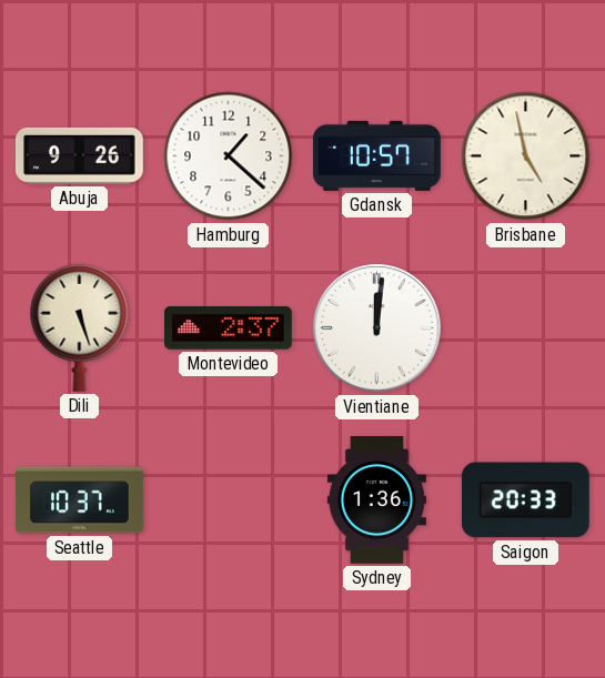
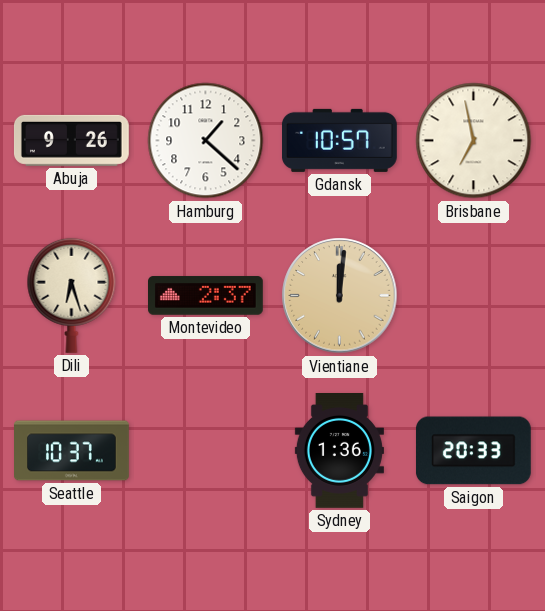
Brisbane: 4:58 -> 6:58 (474, 141)
Dili: 5:27 -> 6:27 (72, 295)
Vientiane dial: white -> champagne (340, 296)
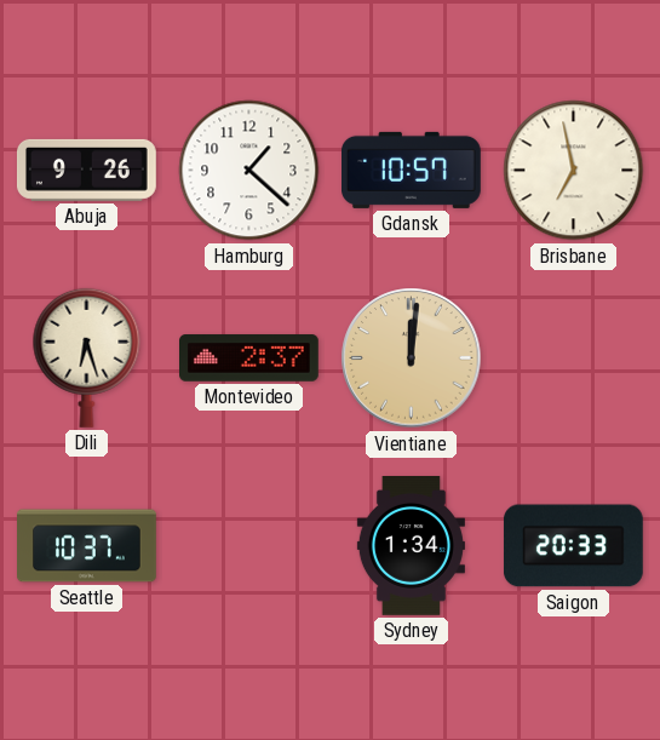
Sydney: 1:36 -> 1:34 (411, 546)
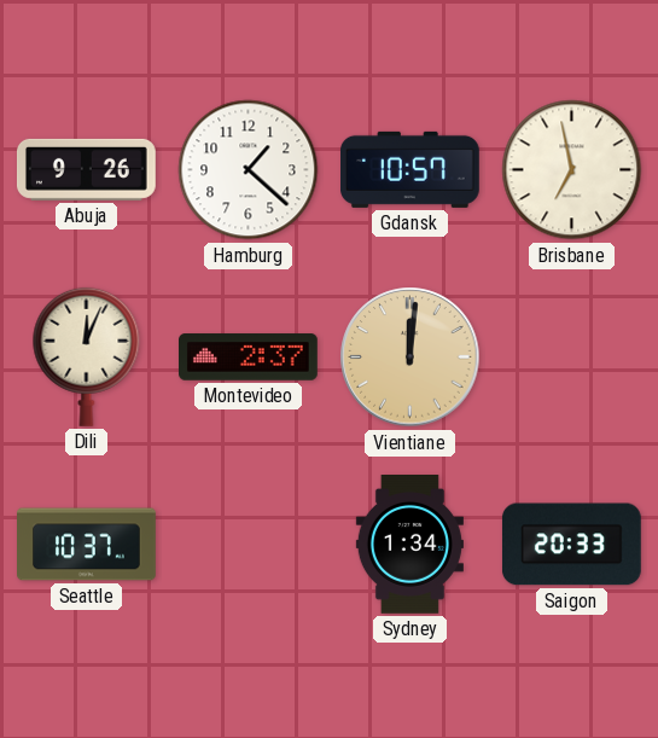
Dili: 6:27 -> 12:04 (87, 356)
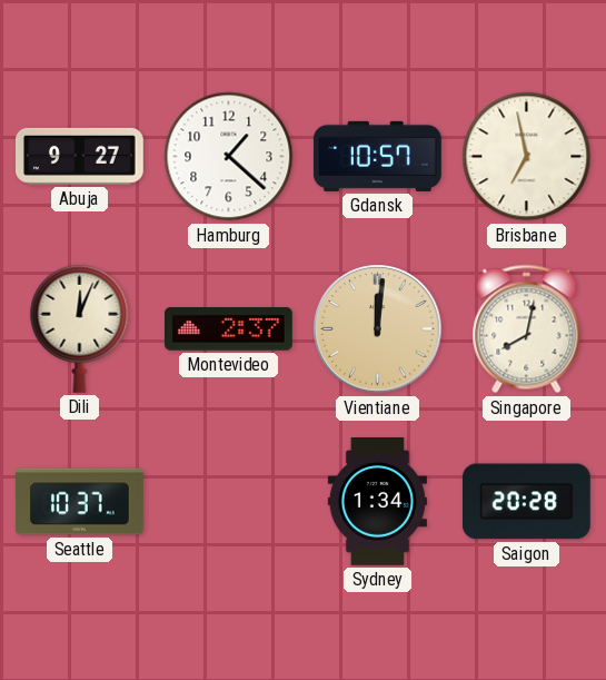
Abuja: 9:26 -> 9:27 (79, 156)
Singapore: none -> 8:02 (527, 329)
Saigon: 20:33 -> 20:28 (526, 502)
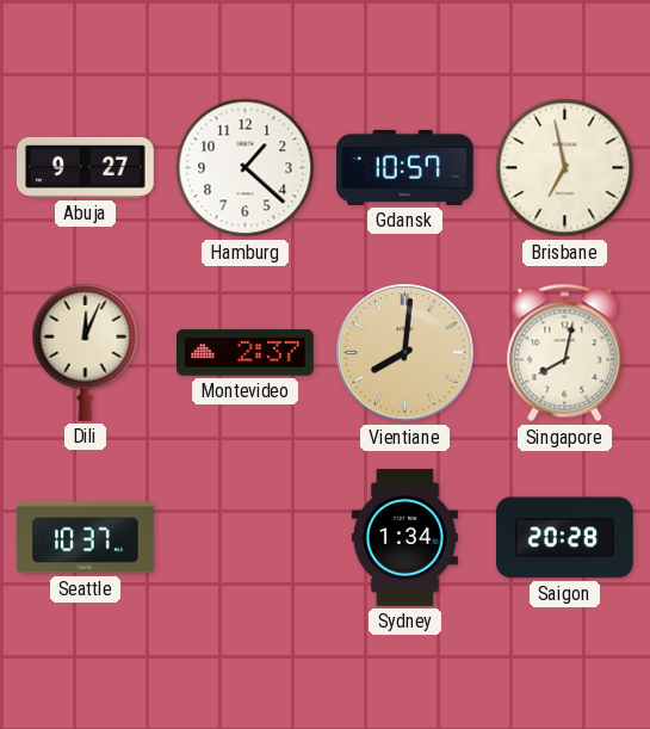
Vientiane: 12:01 -> 8:01 (406, 353)
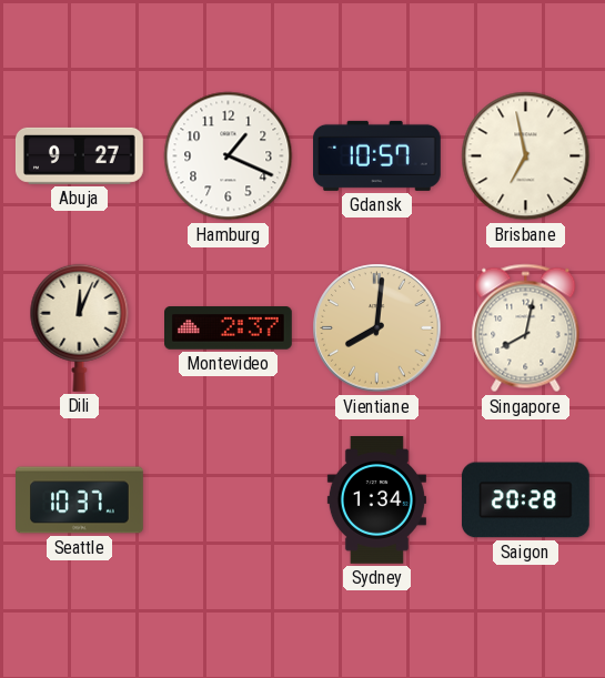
Hamburg: 1:22 -> 1:19 (229, 156)
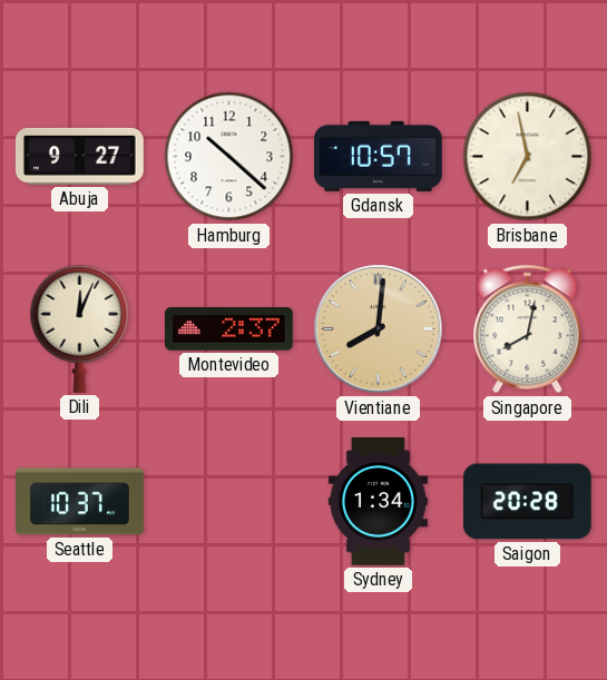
Hamburg: 1:19 -> 10:22 (229, 157)
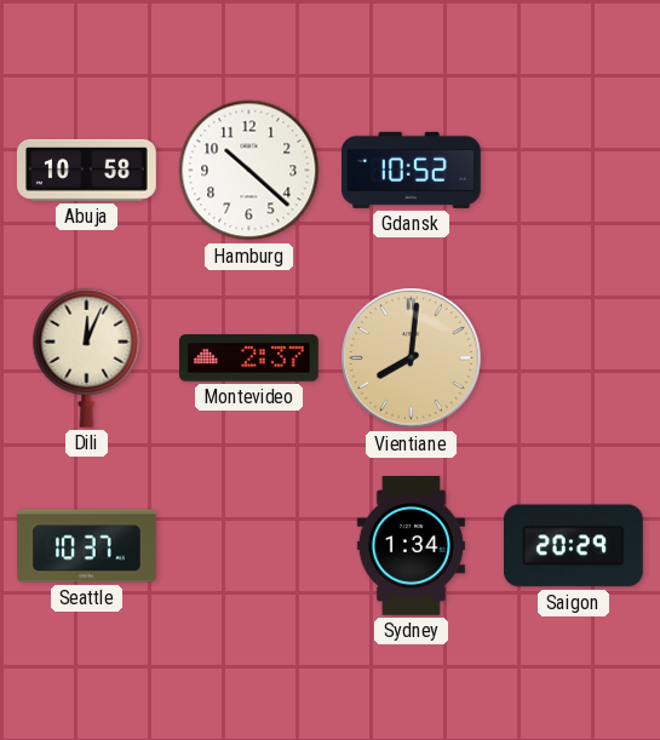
Abuja: 9:27 -> 10:58 (86, 170)
Gdansk: 10:57 -> 10:52 (412, 170)
Brisbane: 6:58 -> none (528, 157)
Singapore: 8:02 -> none (528, 329)
Saigon: 20:28 -> 20:29 (573, 546)
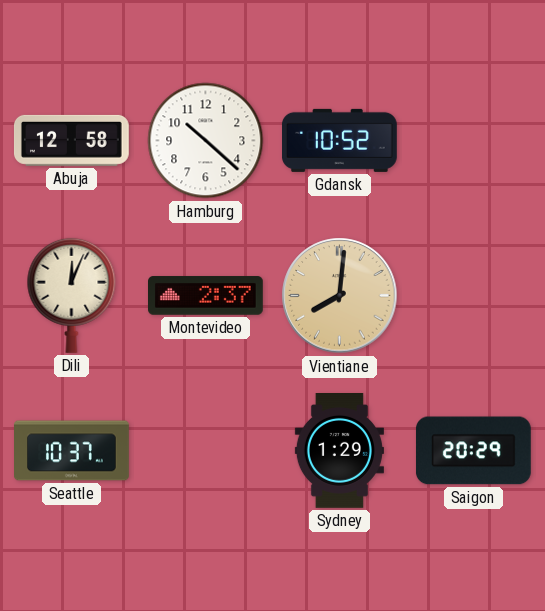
Abuja: 10:58 -> 12:58 (71, 140)
Sydney: 1:34 -> 1:29 (339, 451)
